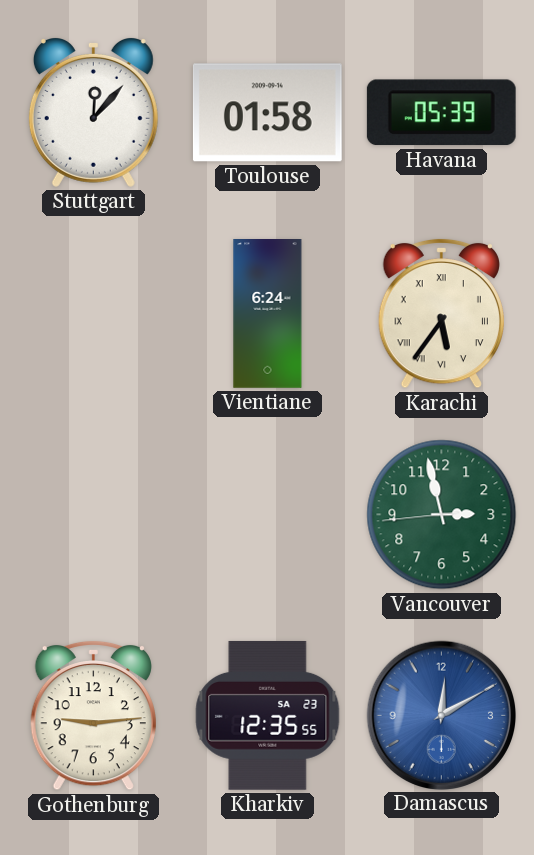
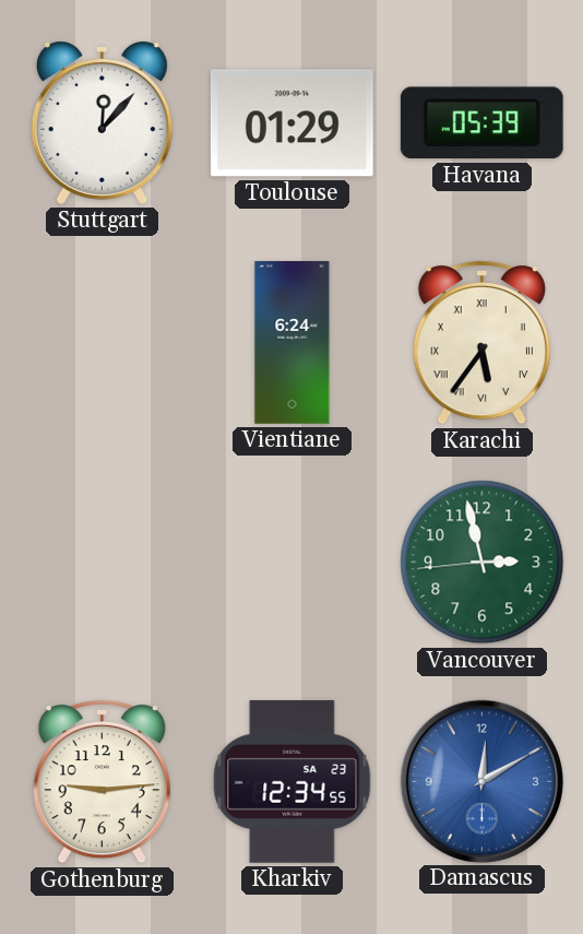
Toulouse: 01:58 -> 01:29 (291, 123)
Kharkiv: 12:35 -> 12:34 (293, 781)
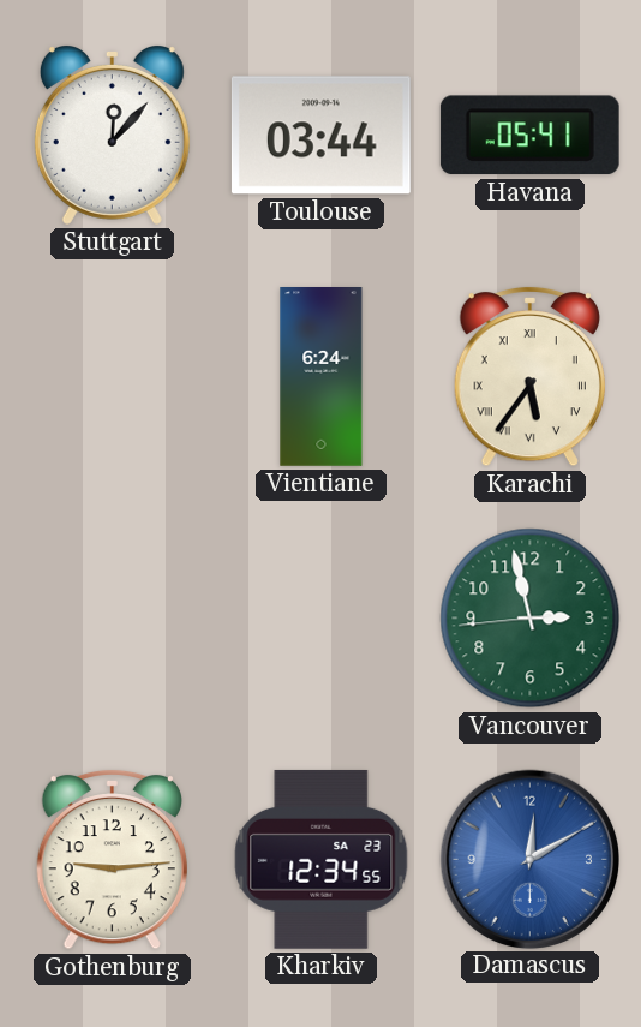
Toulouse: 01:29 -> 03:44 (320, 136)
Havana: 05:39 -> 05:41 (529, 136)
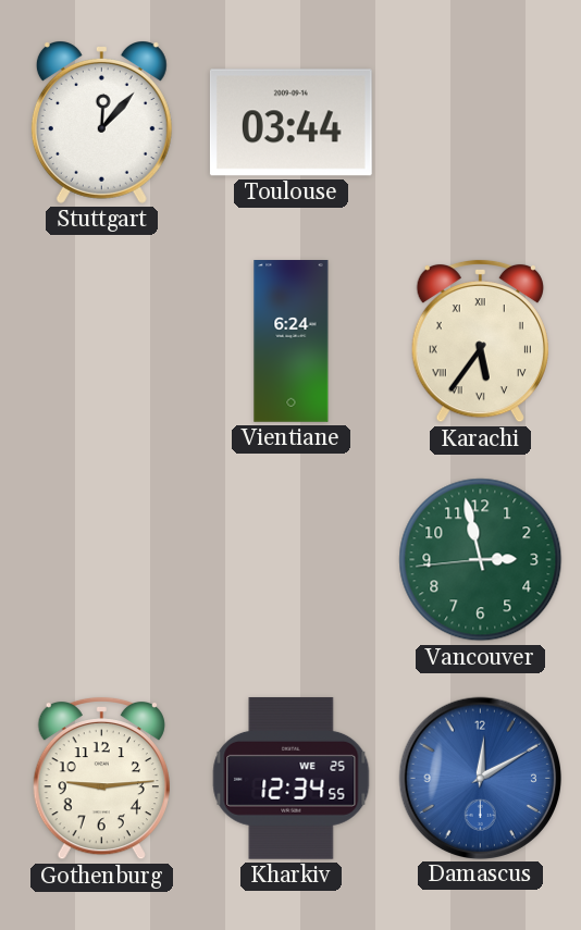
Havana: 05:41 -> none (529, 136)
Kharkiv date: SA 23 -> WE 25 (292, 778)
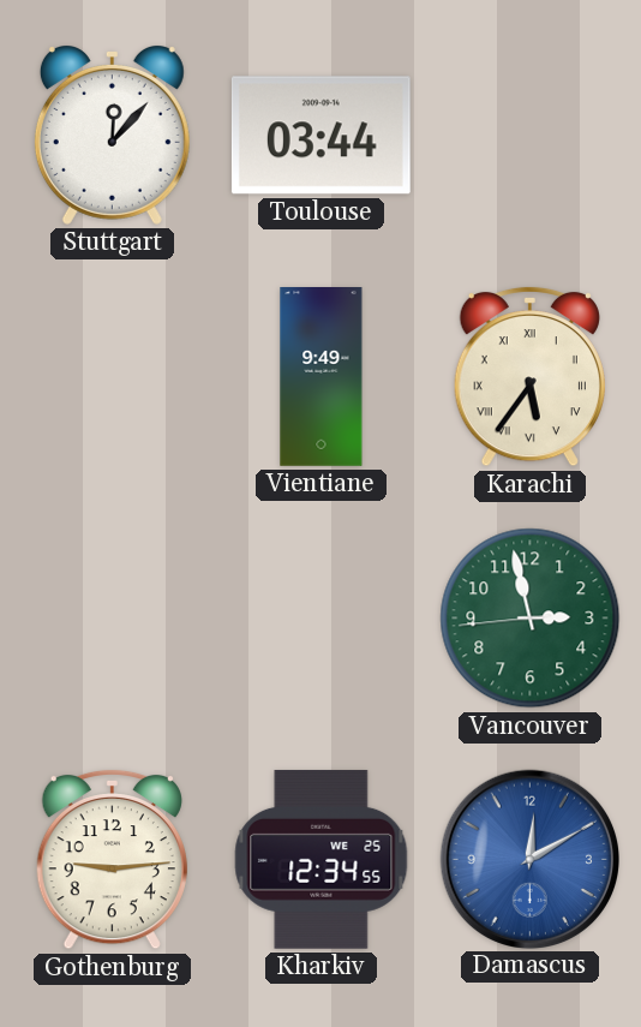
Vientiane: 6:24 -> 9:49 (322, 377)
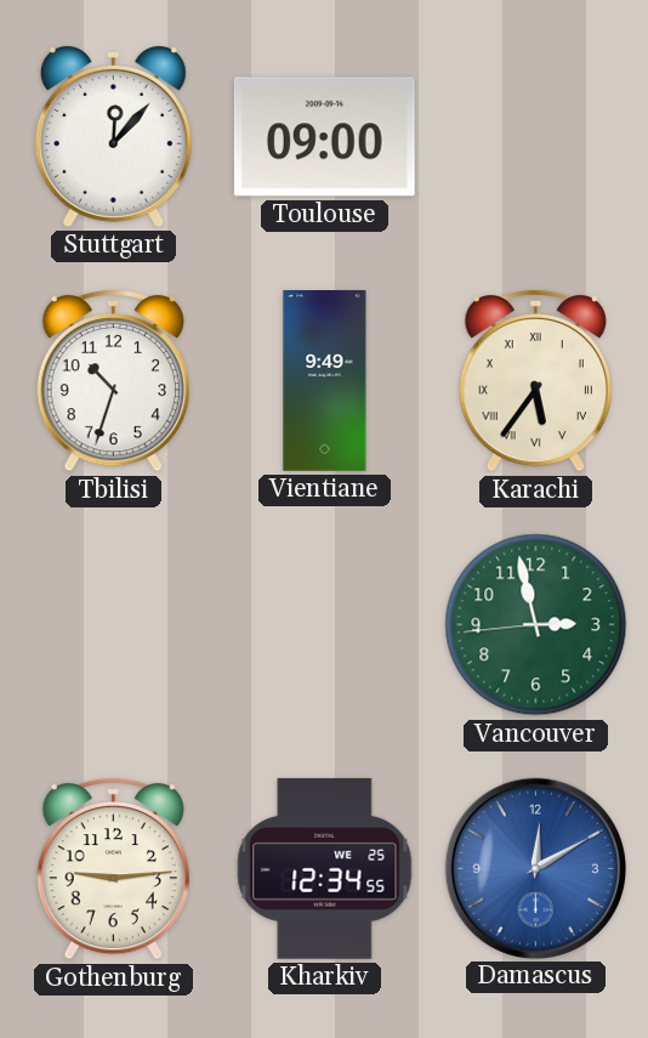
Toulouse: 03:44 -> 09:00 (324, 137)
Tbilisi: none -> 10:33 (113, 380)
